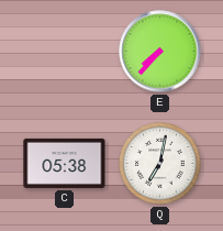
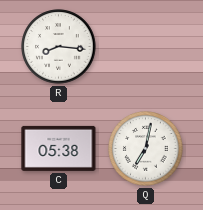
R: none -> 8:16 (59, 47)
E: 7:37 -> none (160, 52)
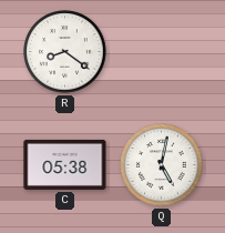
R: 8:16 -> 8:21 (65, 52)
Q: 7:02 -> 5:02 (162, 165)
